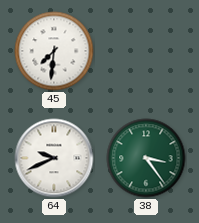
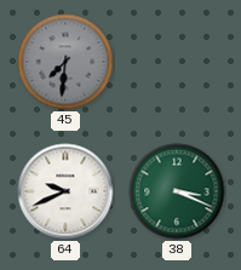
45 dial: white -> grey (65, 62)
38: 3:24 -> 3:19 (177, 191)
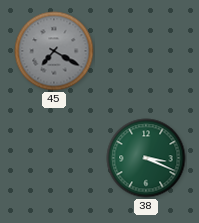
45: 7:31 -> 7:20 (54, 51)
64: 9:41 -> none (65, 191)
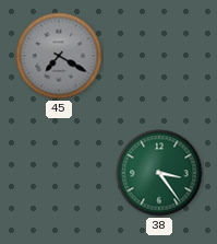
38: 3:19 -> 3:24 (159, 173)
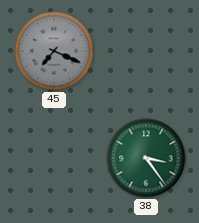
45: 7:20 -> 7:19 (54, 51)
